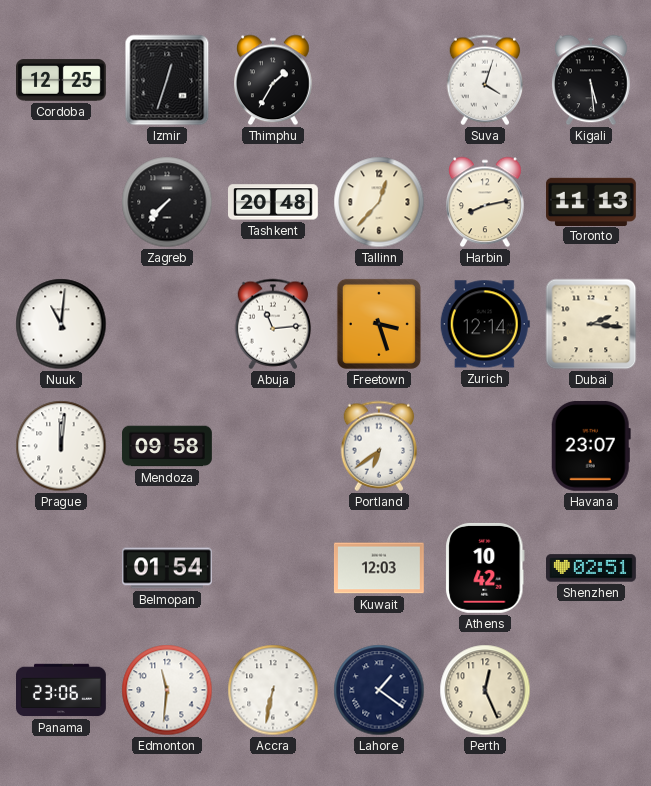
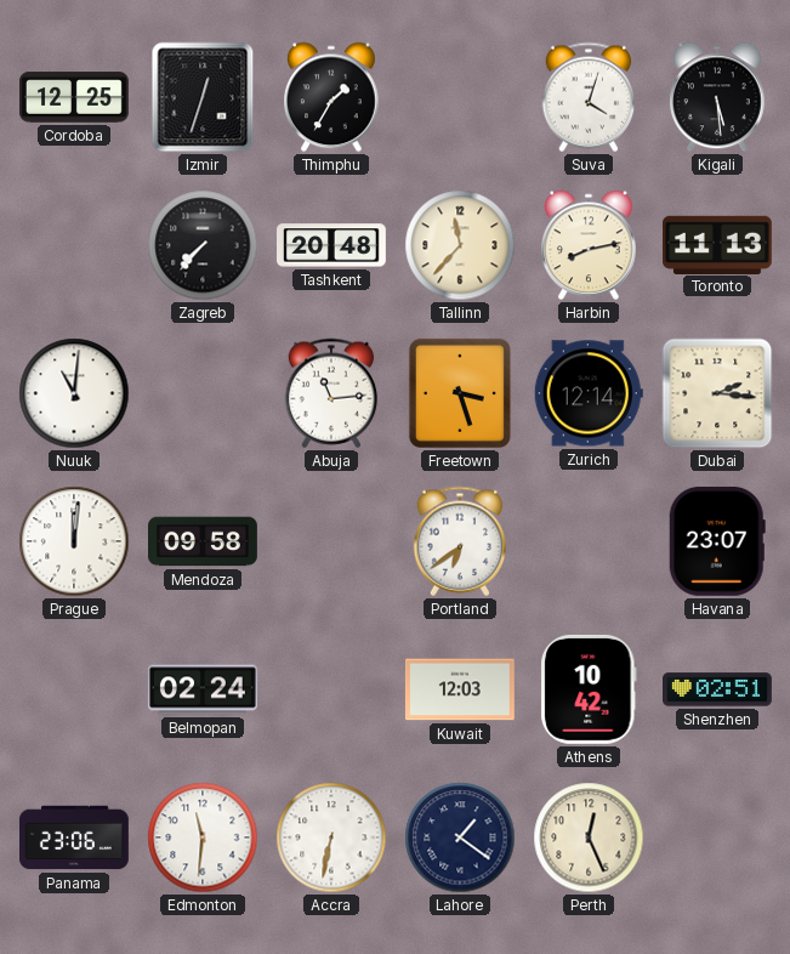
Tallinn: 12:37 -> 11:37 (460, 245)
Belmopan: 01:54 -> 02:24 (204, 689)
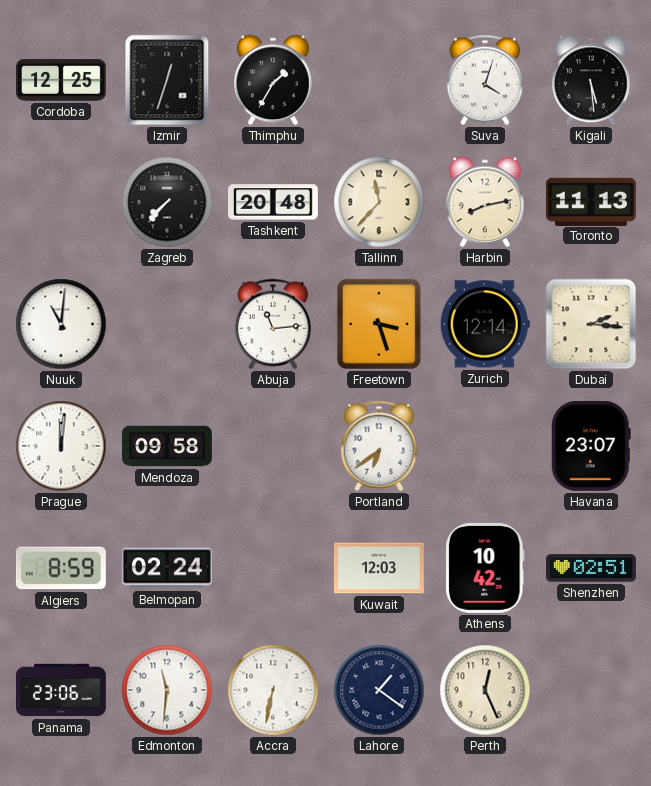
Algiers: none -> 8:59 (61, 568)
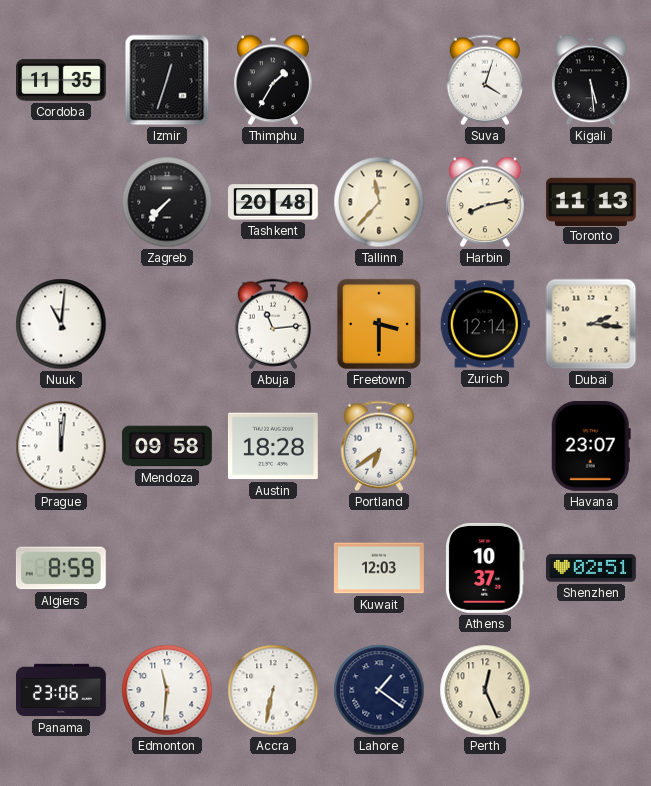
Cordoba: 12:25 -> 11:35 (62, 80)
Freetown: 3:27 -> 3:30 (379, 324)
Austin: none -> 18:28 (273, 446)
Belmopan: 02:24 -> none (168, 568)
Athens: 10:42 -> 10:37 (485, 568)
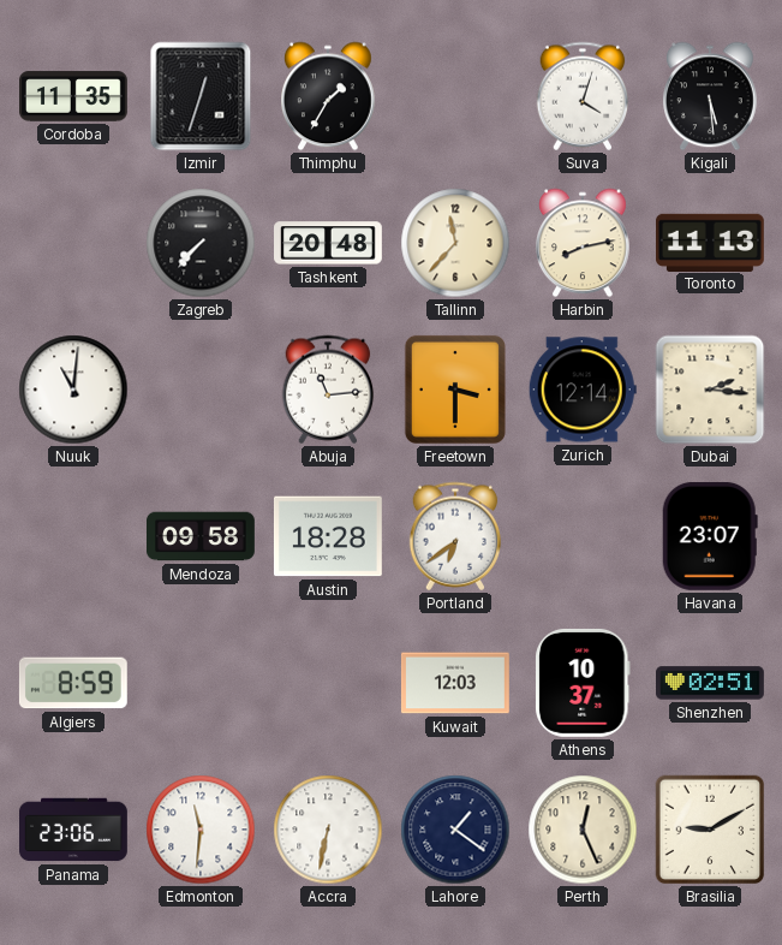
Prague: 12:01 -> none (61, 446)
Brasilia: none -> 9:10 (710, 830)
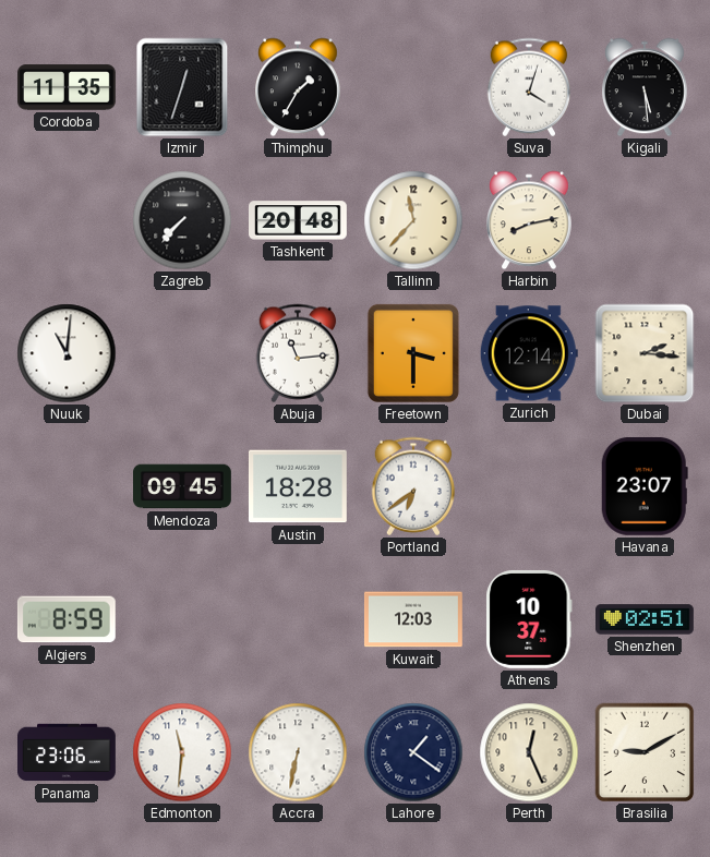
Toronto: 11:13 -> none (711, 242)
Mendoza: 09:58 -> 09:45 (183, 486)
